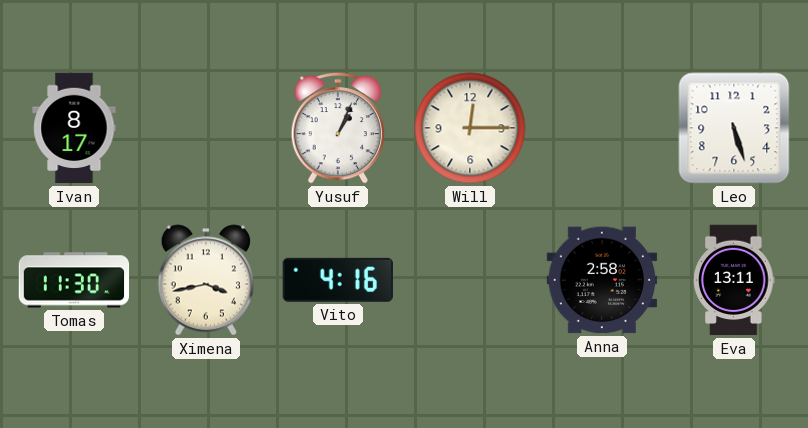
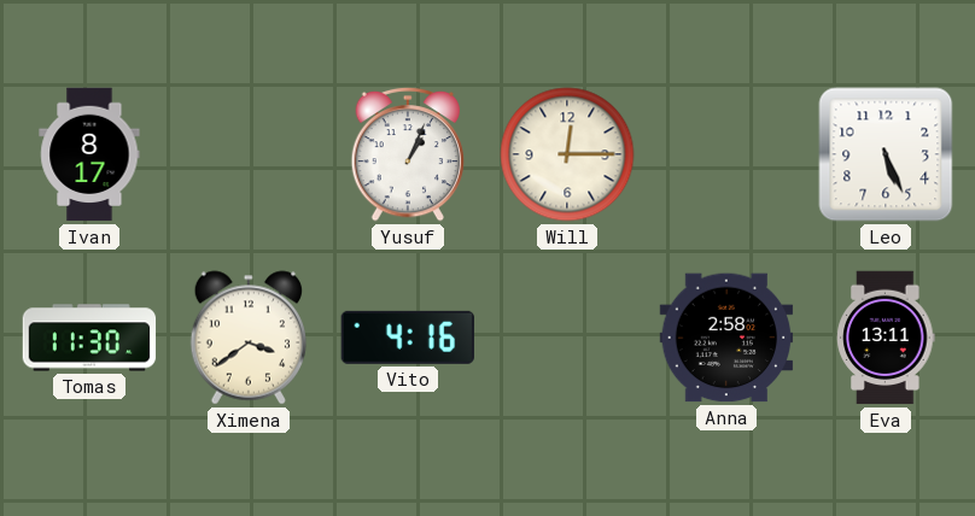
Leo: 5:27 -> 5:26 (886, 154)
Ximena: 3:43 -> 3:39 (247, 338)
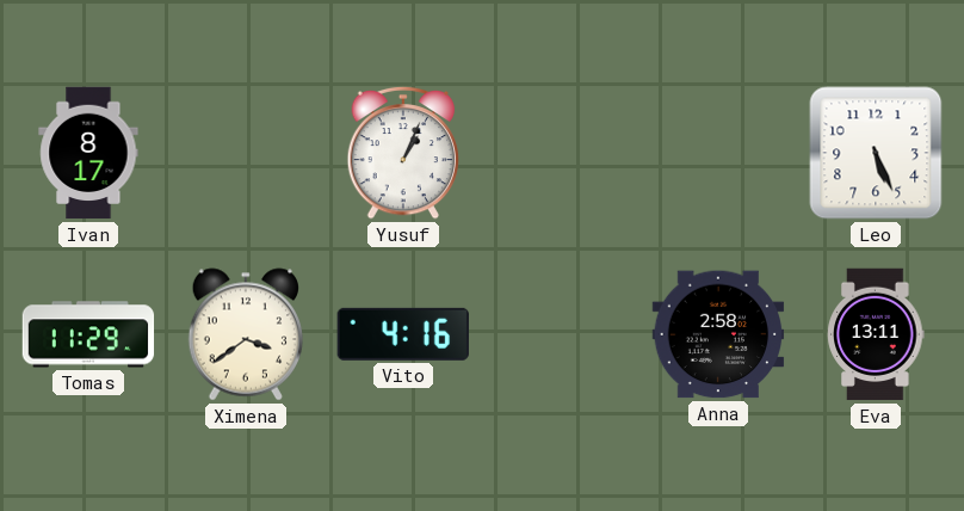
Will: 12:15 -> none (567, 154)
Tomas: 11:30 -> 11:29 (88, 334)
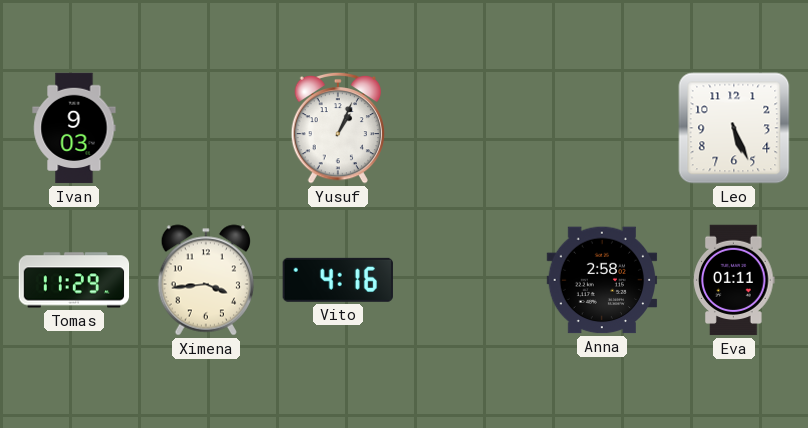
Ivan: 8:17 -> 9:03 (74, 128)
Ximena: 3:39 -> 3:44 (205, 280)
Eva: 13:11 -> 01:11 (734, 280)
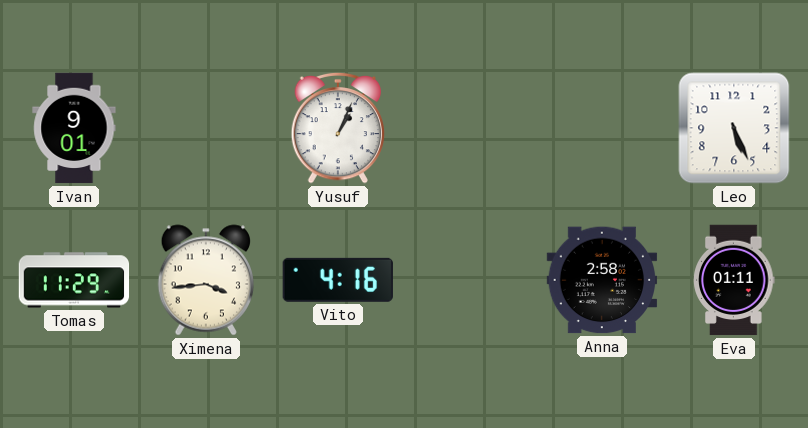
Ivan: 9:03 -> 9:01 (74, 128)
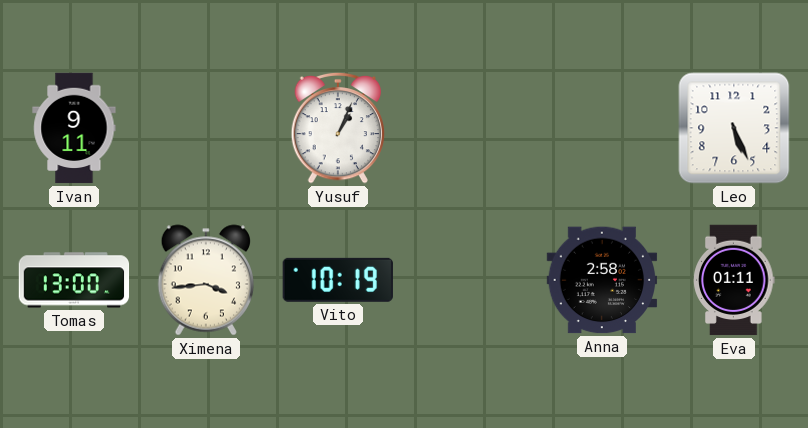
Ivan: 9:01 -> 9:11 (74, 128)
Tomas: 11:29 -> 13:00 (74, 280)
Vito: 4:16 -> 10:19 (338, 280)
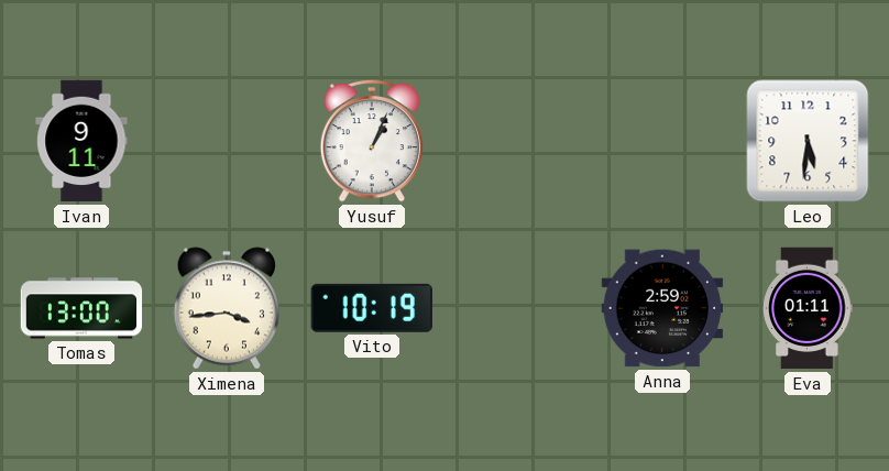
Leo: 5:26 -> 5:31 (808, 141)
Anna: 2:58 -> 2:59 (662, 308)
